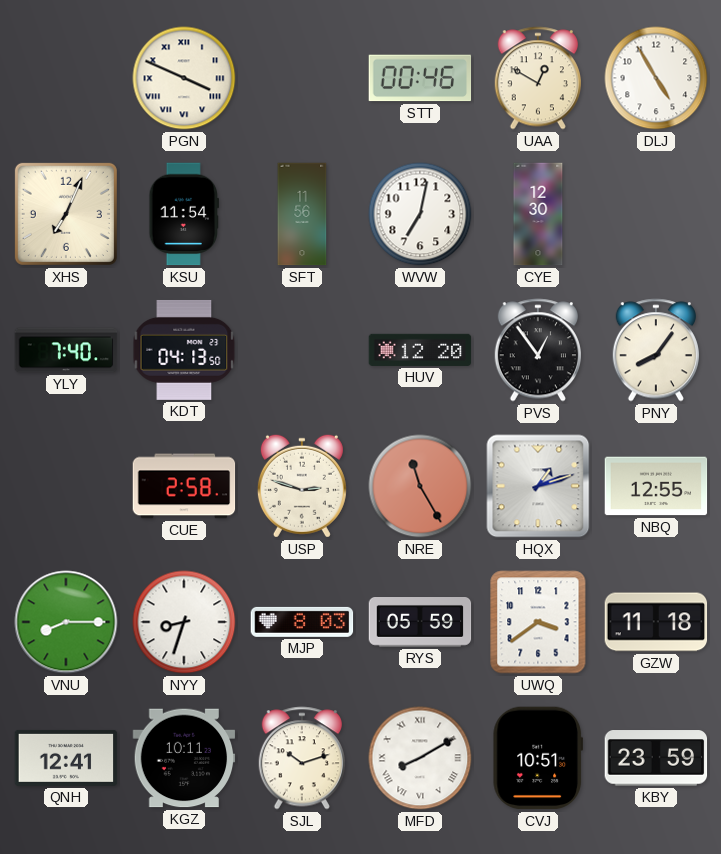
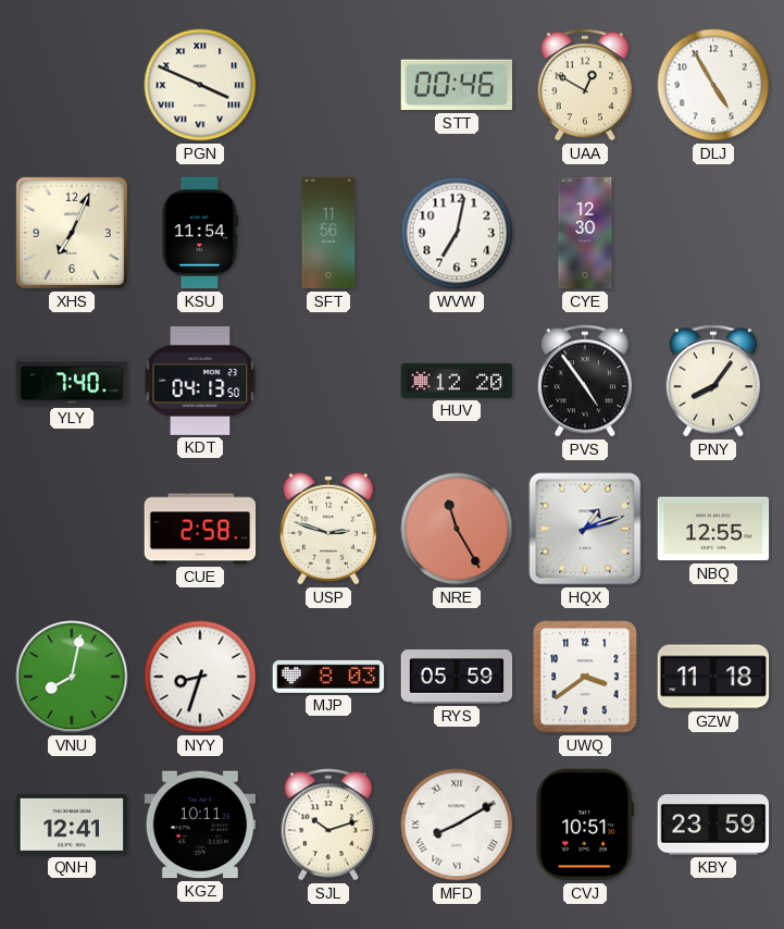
PVS: 12:54 -> 4:54 (584, 381)
VNU: 8:15 -> 8:02 (72, 677)
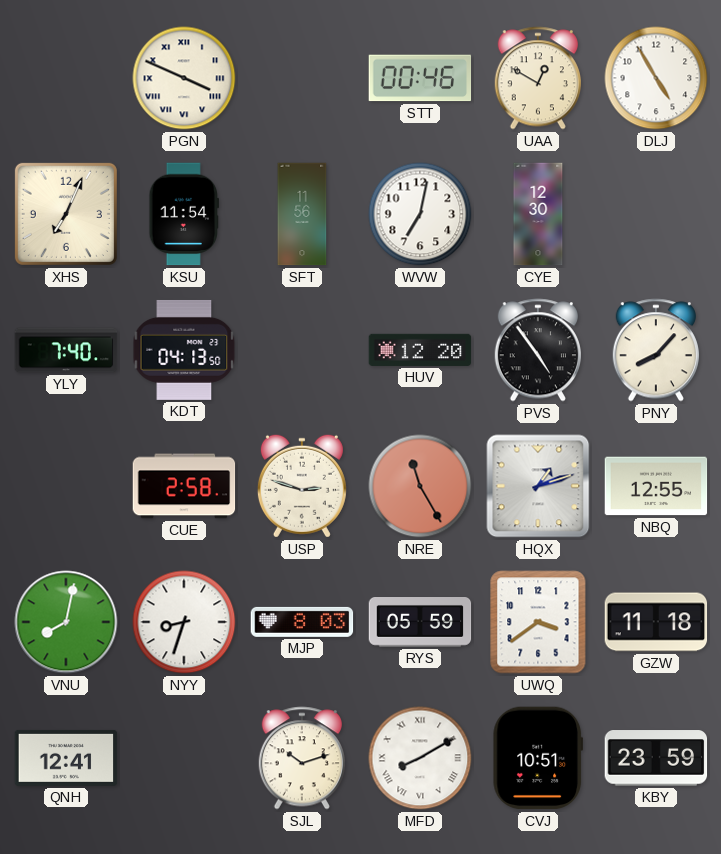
PNY: 8:06 -> 8:07 (655, 350)
KGZ: 10:11 -> none (200, 825)
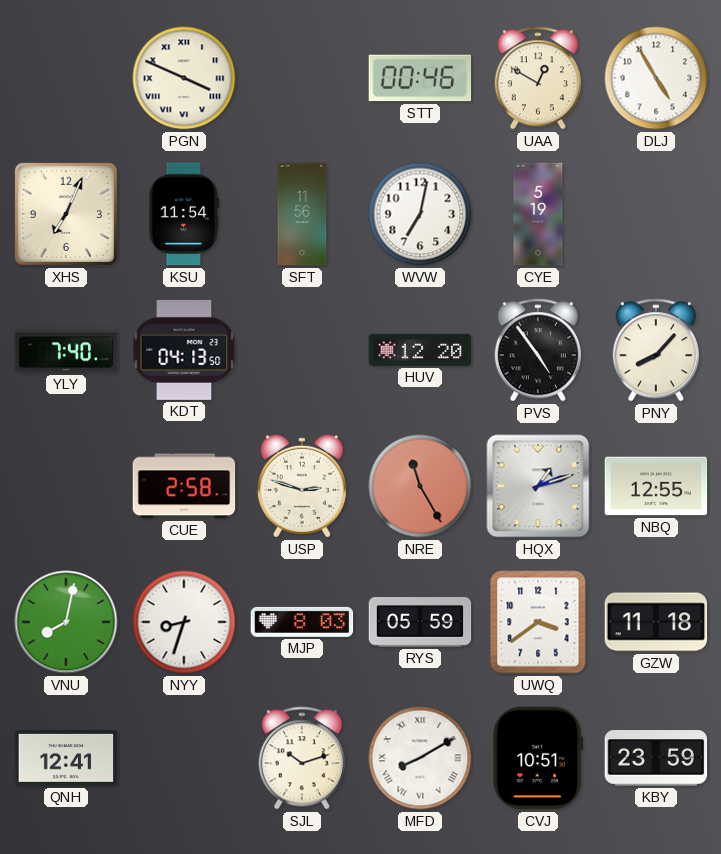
CYE: 12:30 -> 5:19 (538, 214)
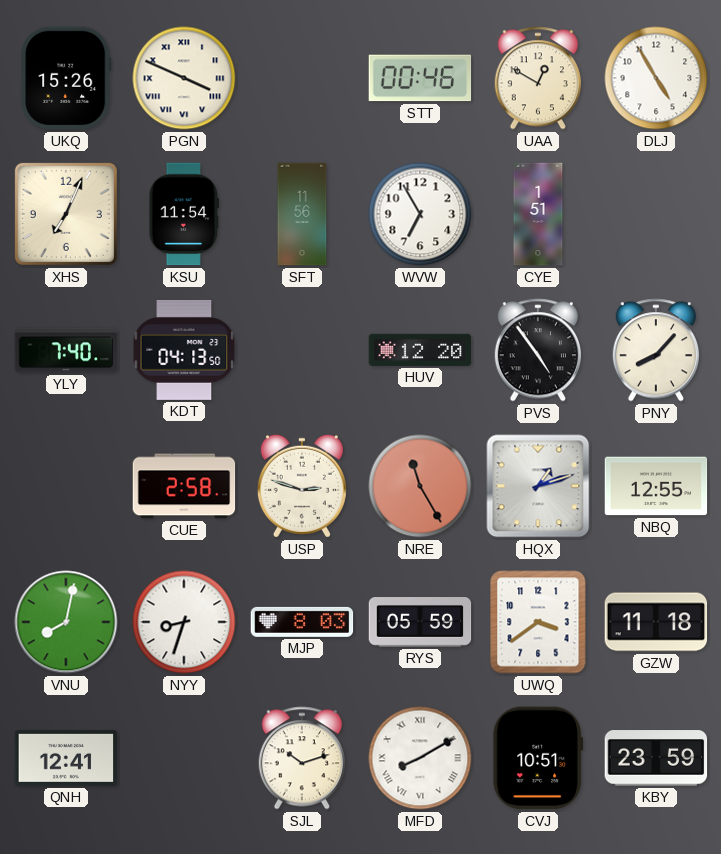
UKQ: none -> 15:26 (66, 78)
WVW: 7:02 -> 6:55 (420, 214)
CYE: 5:19 -> 1:51 (538, 214)
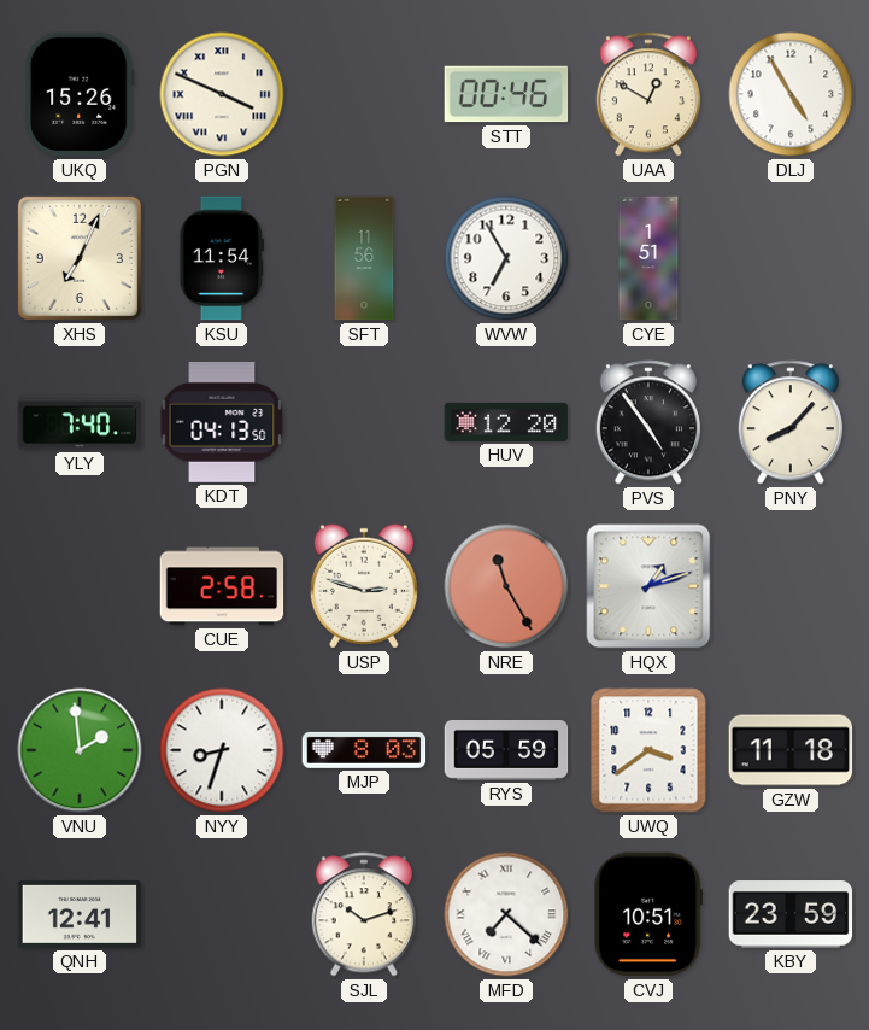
NBQ: 12:55 -> none (656, 486)
VNU: 8:02 -> 1:59 (80, 750)
MFD: 8:10 -> 7:22 (506, 914)
